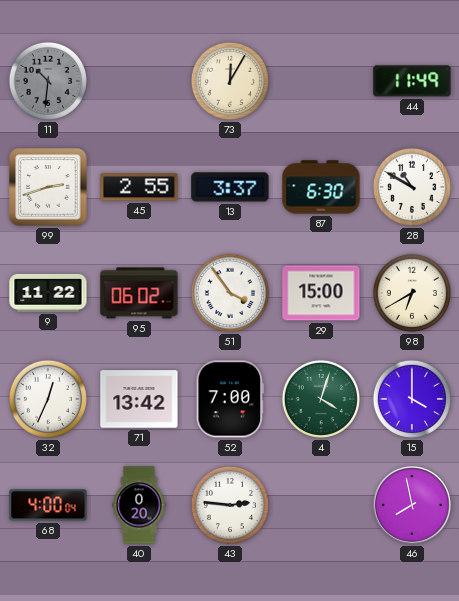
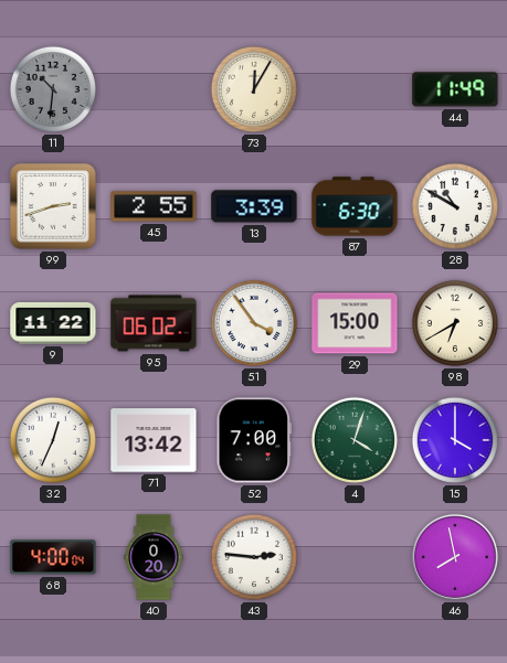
13: 3:37 -> 3:39 (254, 206)
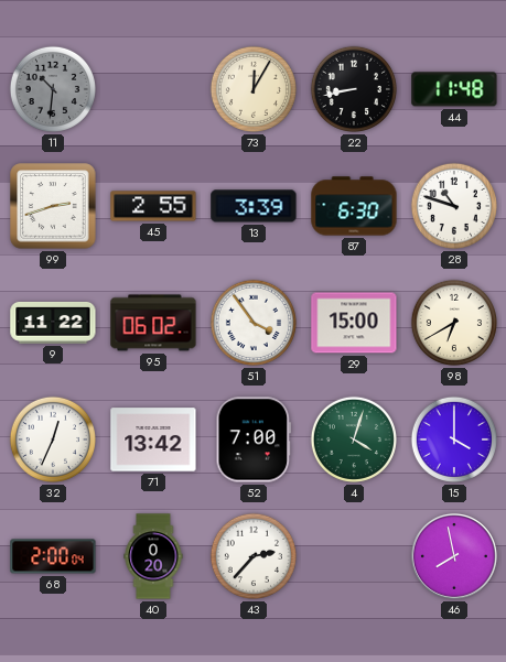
22: none -> 8:43 (354, 89)
44: 11:49 -> 11:48 (454, 89)
28: 10:50 -> 10:48 (454, 206)
68: 4:00 -> 2:00 (53, 556)
43: 2:46 -> 2:37 (254, 556)
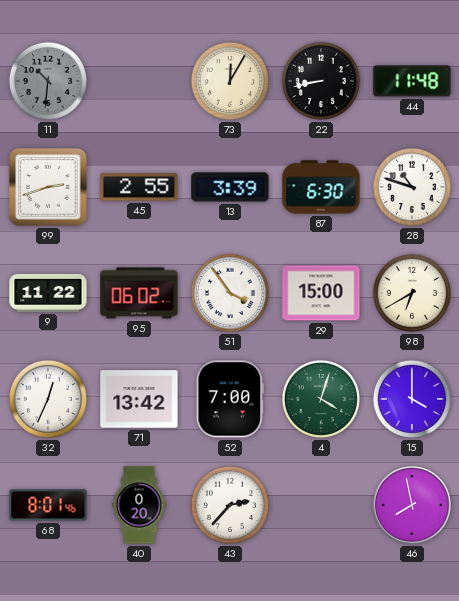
68: 2:00 -> 8:01 (48, 505)
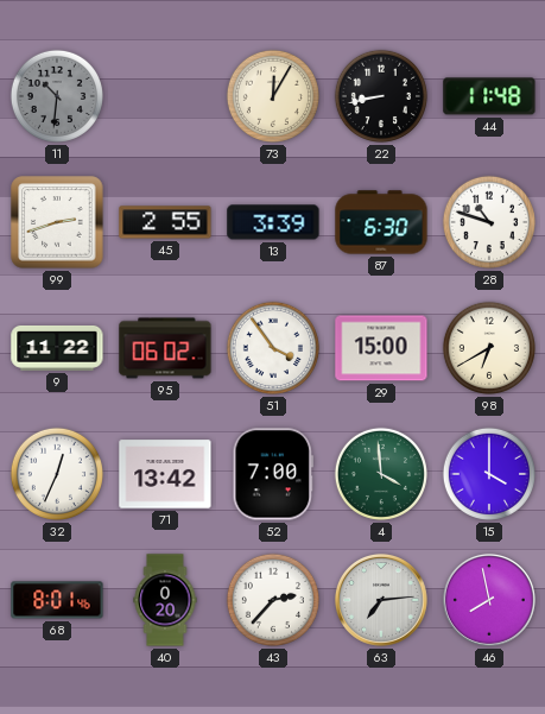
4: 4:03 -> 3:59 (381, 474)
63: none -> 7:14 (381, 600)
